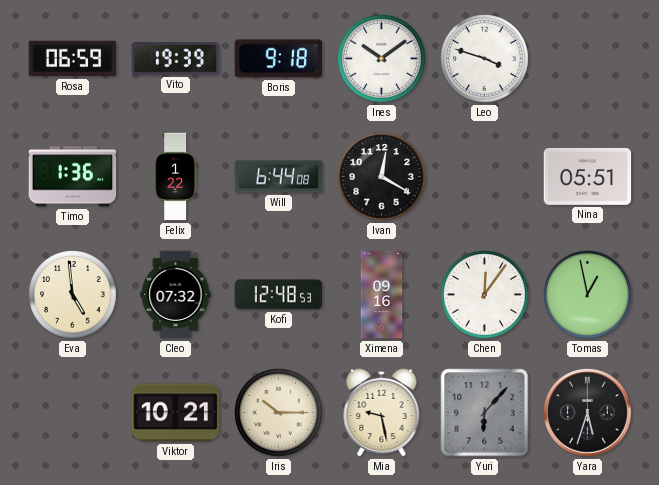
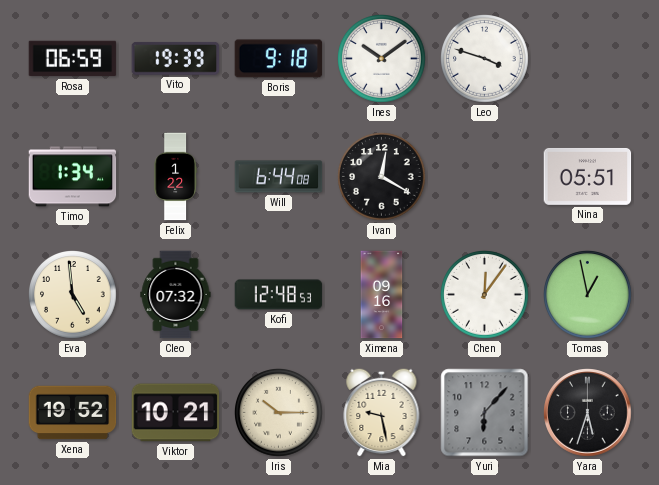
Timo: 1:36 -> 1:34 (73, 177)
Xena: none -> 19:52 (73, 413)
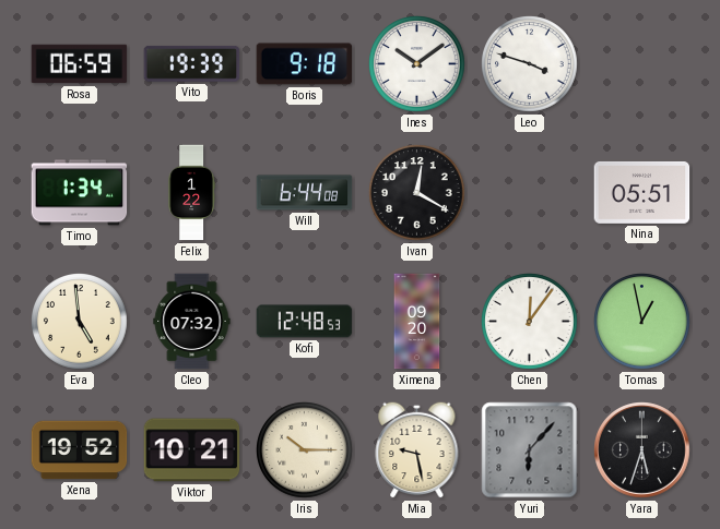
Ximena: 09:16 -> 09:20 (417, 322)
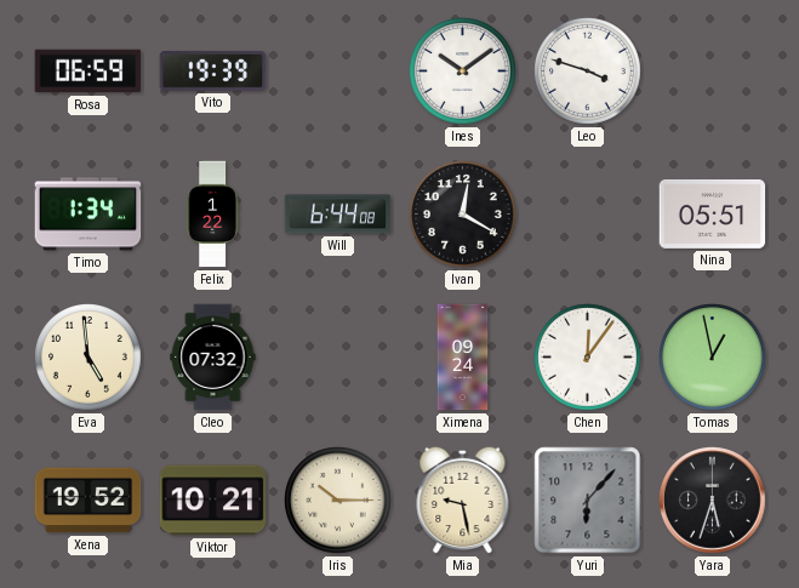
Boris: 9:18 -> none (305, 64)
Kofi: 12:48 -> none (305, 322)
Ximena: 09:20 -> 09:24 (463, 358)
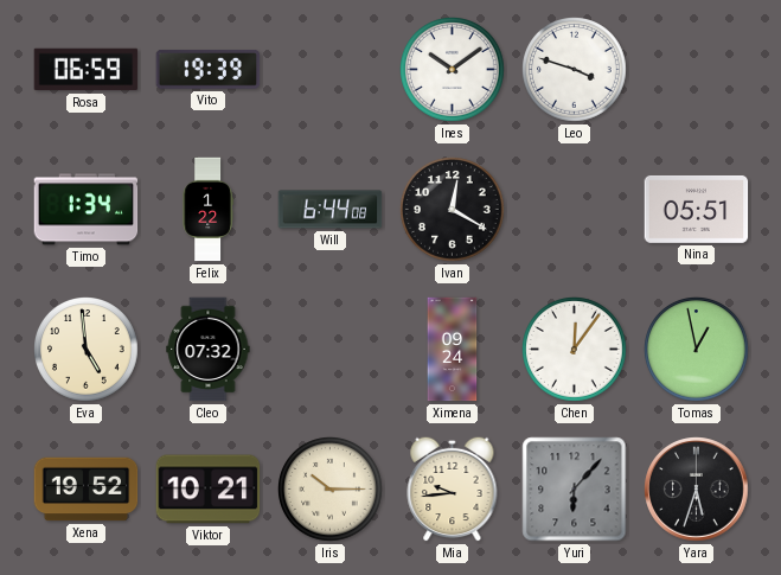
Mia: 9:28 -> 9:44 (453, 488)
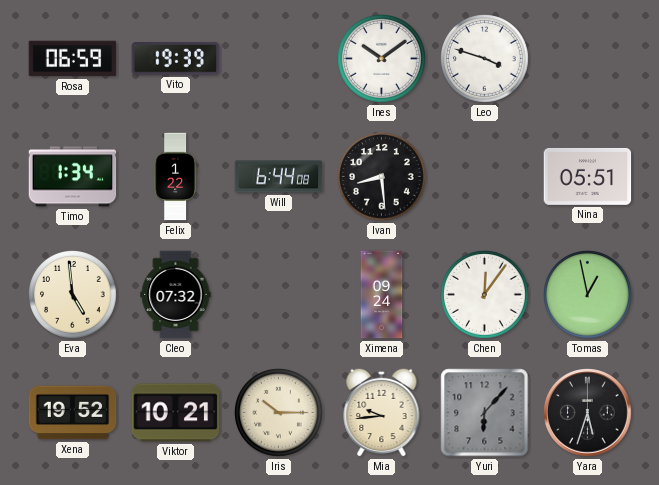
Ivan: 12:20 -> 8:29 (382, 177)
